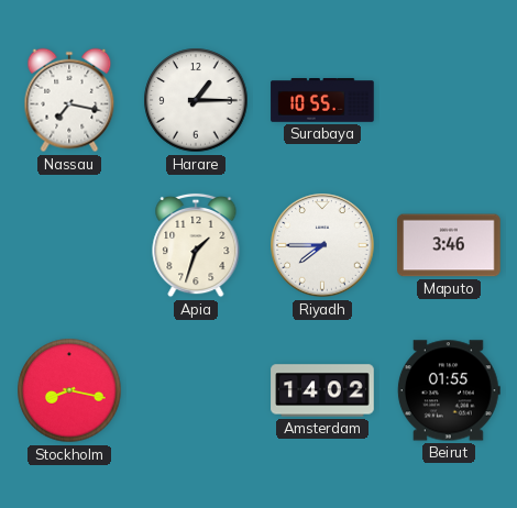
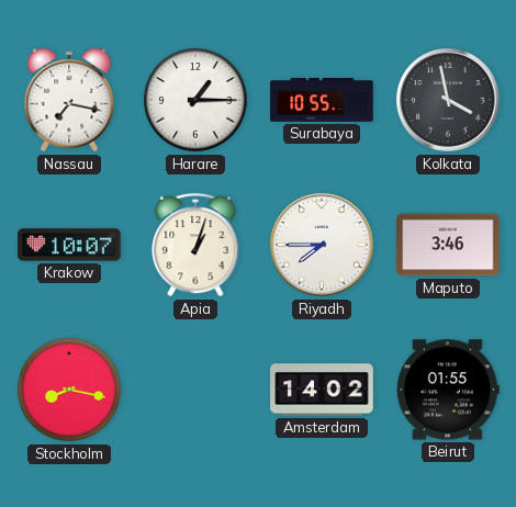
Kolkata: none -> 3:58 (448, 100)
Krakow: none -> 10:07 (69, 245)
Apia: 1:33 -> 1:03 (195, 245)
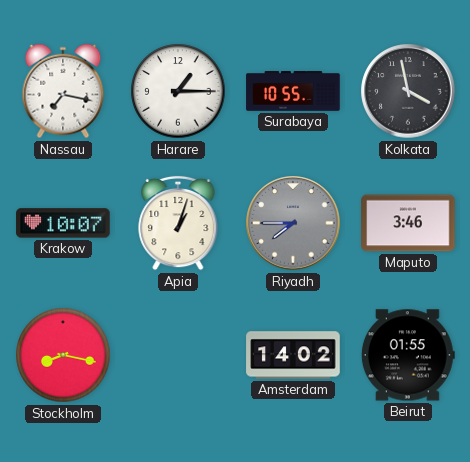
Riyadh dial: white -> grey (293, 223)
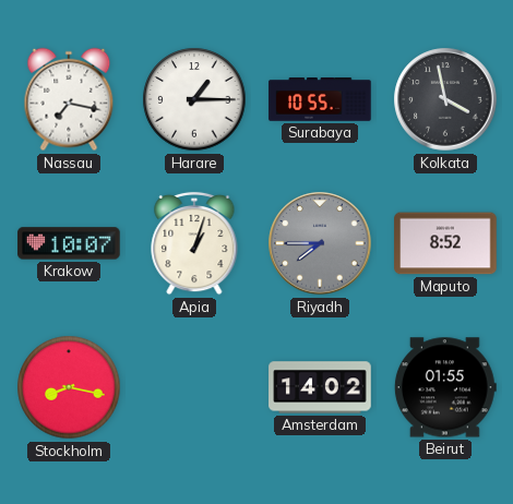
Maputo: 3:46 -> 8:52 (445, 243)
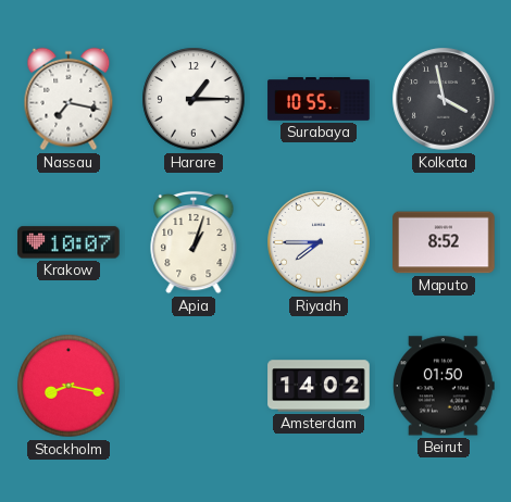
Riyadh dial: grey -> white (319, 242)
Beirut: 01:55 -> 01:50 (444, 386)
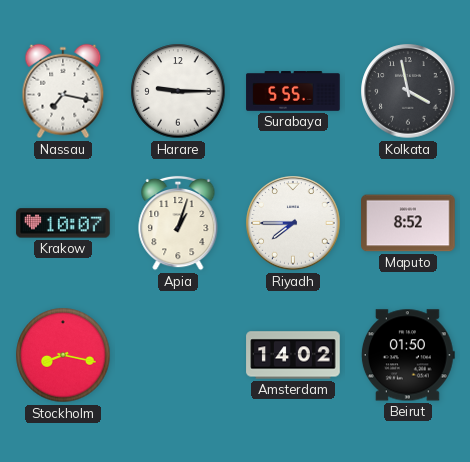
Harare: 1:15 -> 9:15 (178, 91)
Surabaya: 10:55 -> 5:55 (293, 92)
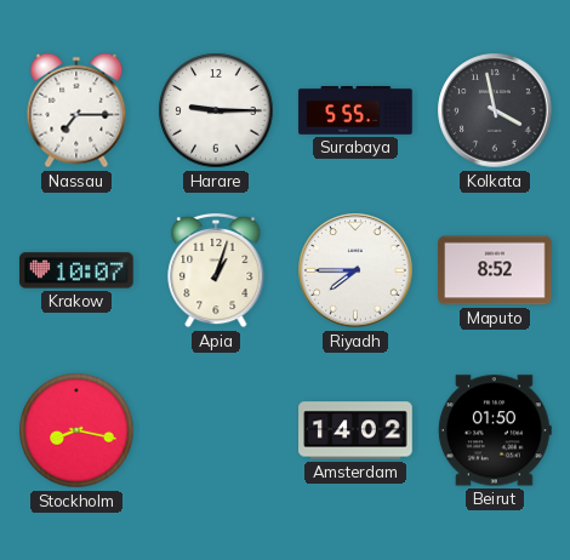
Nassau: 7:17 -> 7:15 (76, 110)
